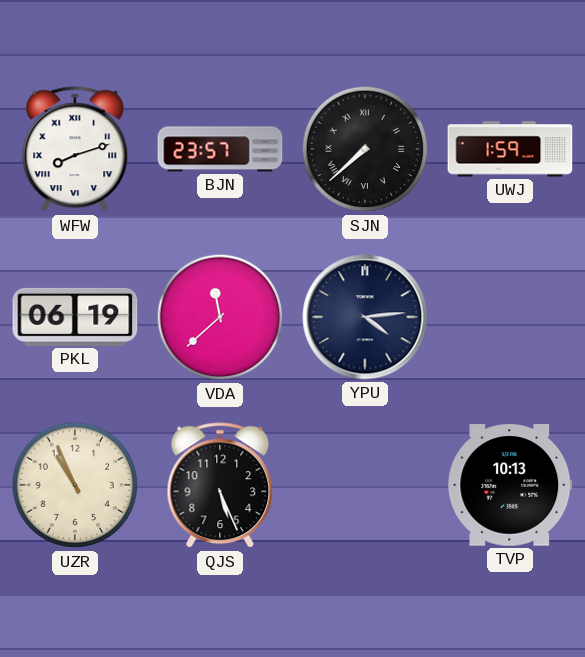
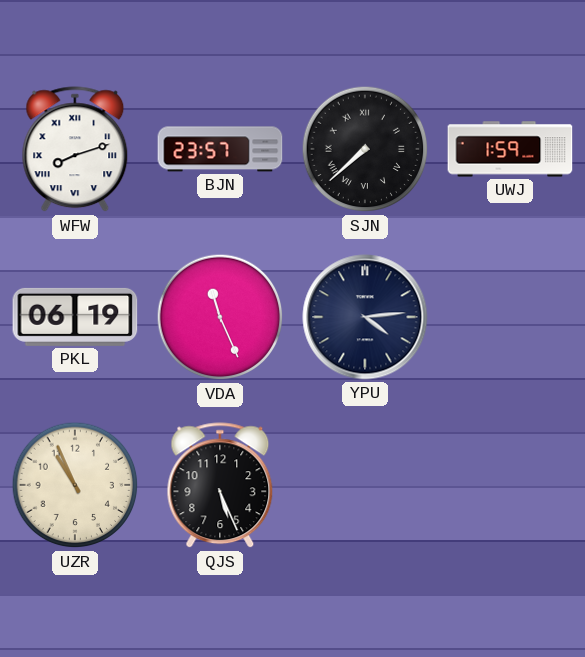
VDA: 11:38 -> 11:26 (220, 317)
TVP: 10:13 -> none (510, 485)
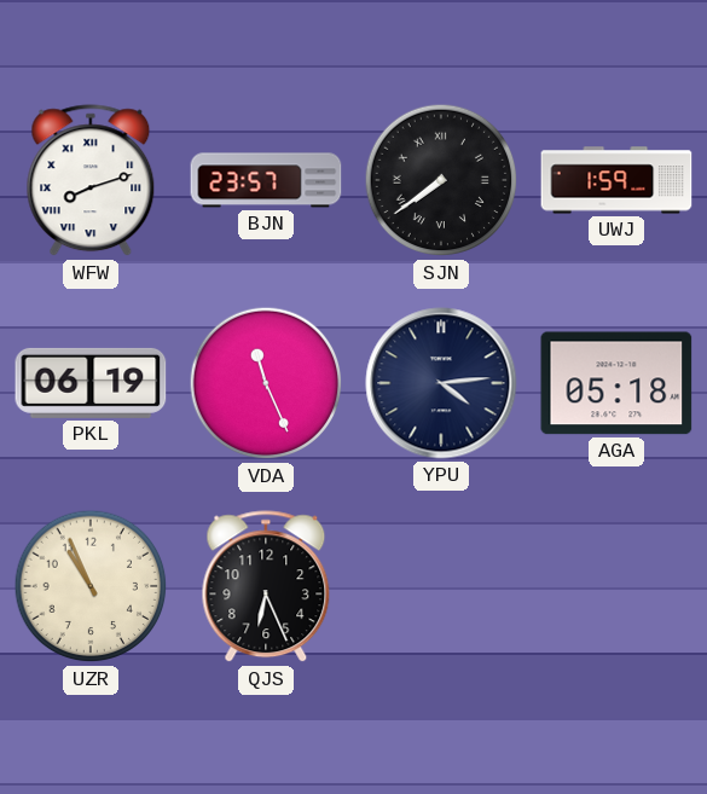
SJN: 7:38 -> 7:39 (441, 180)
AGA: none -> 05:18 (616, 383)
QJS: 5:26 -> 6:26 (266, 587)
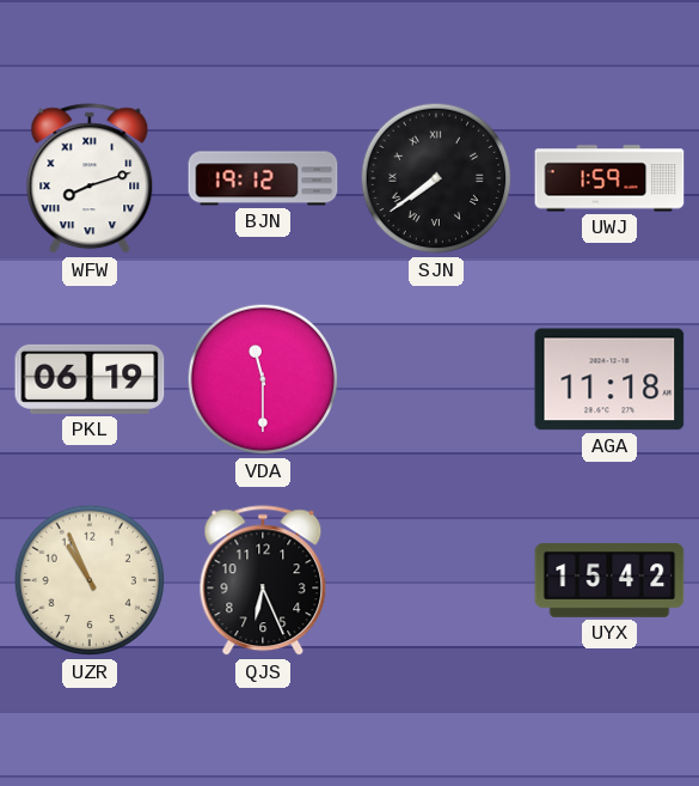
BJN: 23:57 -> 19:12 (263, 178)
VDA: 11:26 -> 11:30 (263, 379)
YPU: 4:14 -> none (441, 383)
AGA: 05:18 -> 11:18 (609, 379)
UYX: none -> 15:42 (609, 580)
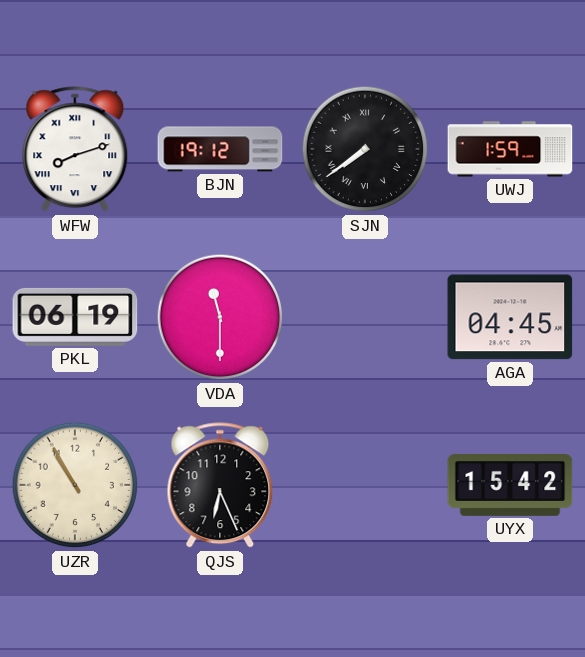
AGA: 11:18 -> 04:45 (510, 317)
UZR: 10:56 -> 10:55 (75, 485)
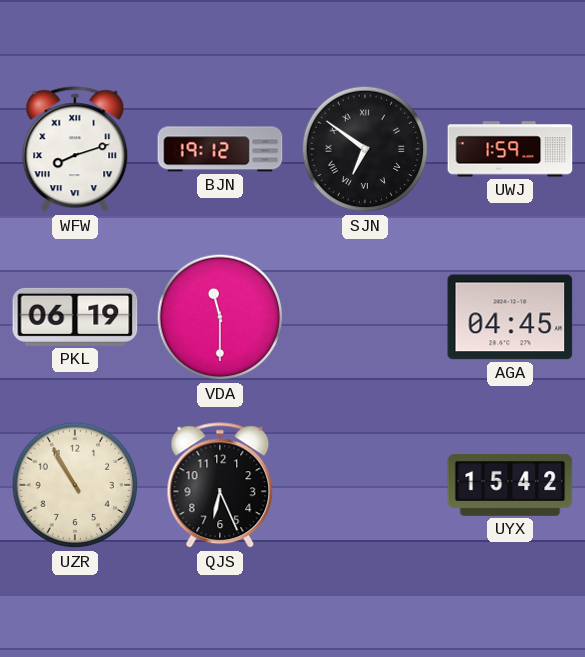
SJN: 7:39 -> 6:51 (365, 149)
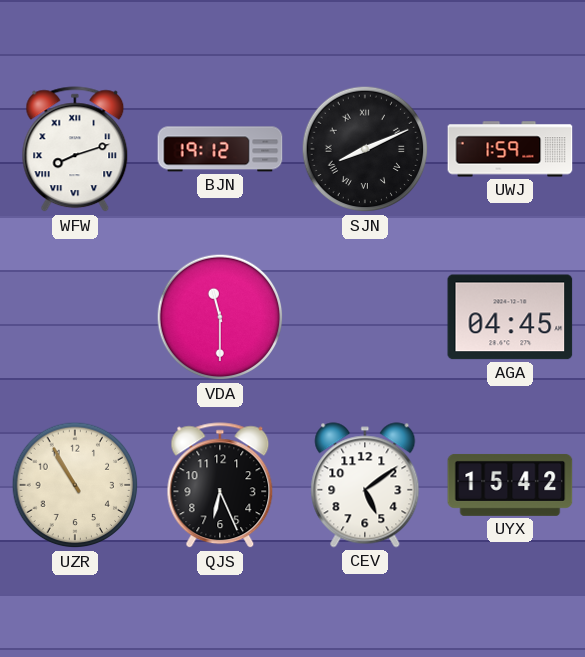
SJN: 6:51 -> 8:11 (365, 149)
PKL: 06:19 -> none (75, 317)
CEV: none -> 5:09 (365, 485)
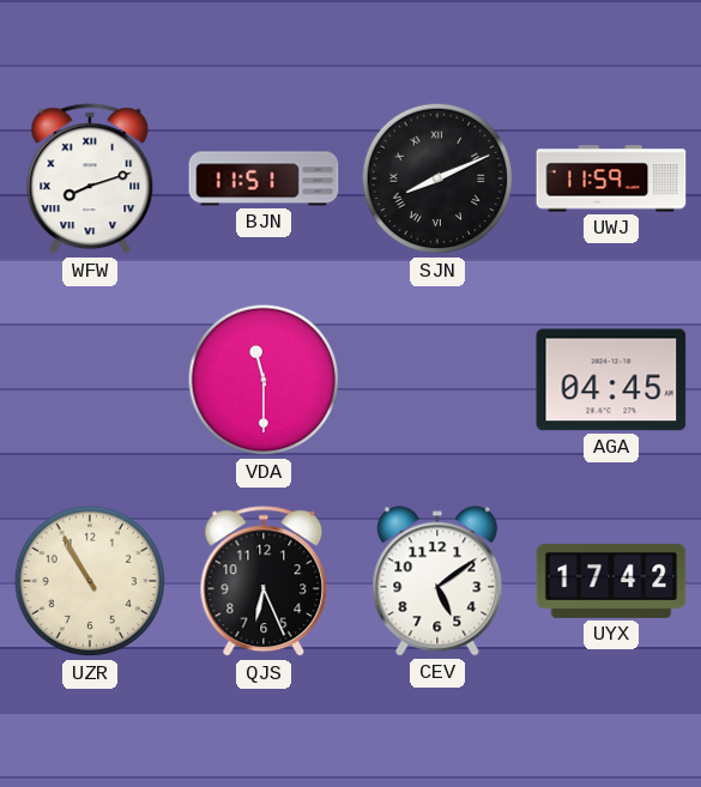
BJN: 19:12 -> 11:51 (264, 178)
UWJ: 1:59 -> 11:59 (611, 178)
UYX: 15:42 -> 17:42 (611, 581)
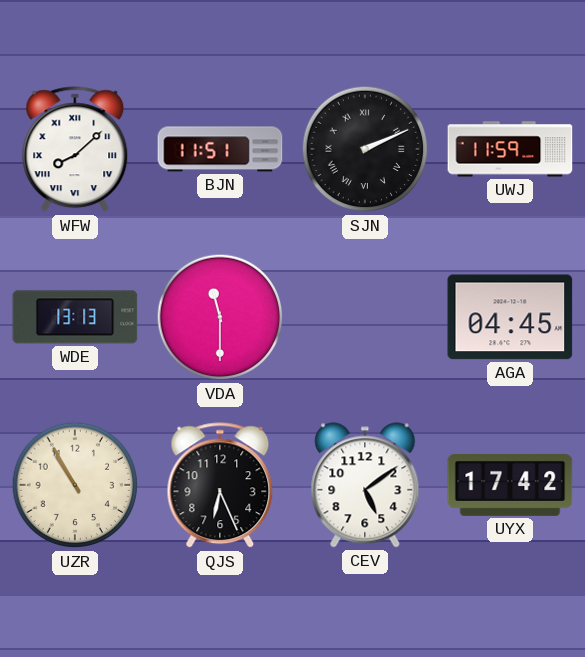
WFW: 8:12 -> 8:08 (75, 150)
SJN: 8:11 -> 2:11 (365, 149)
WDE: none -> 13:13 (75, 317)
